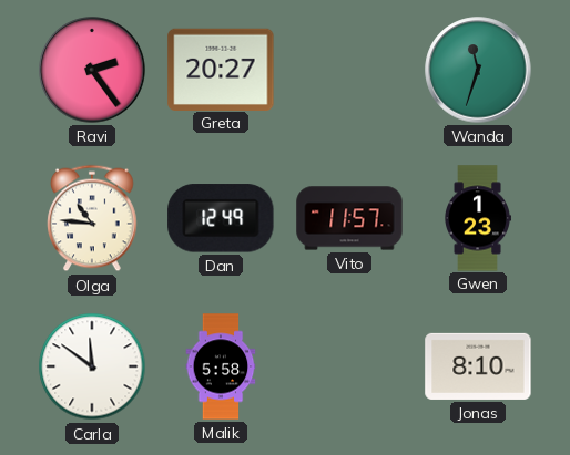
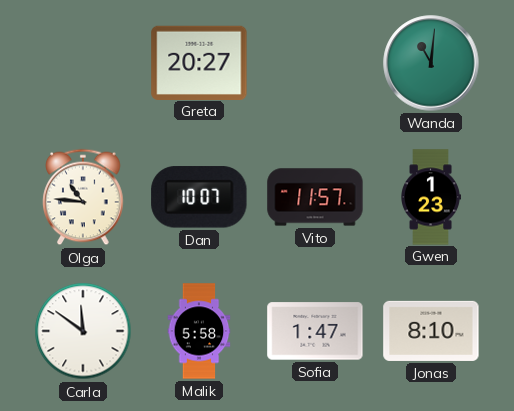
Ravi: 2:24 -> none (92, 70)
Wanda: 11:33 -> 11:01 (431, 63)
Dan: 12:49 -> 10:07 (199, 197)
Sofia: none -> 1:47 (315, 331)
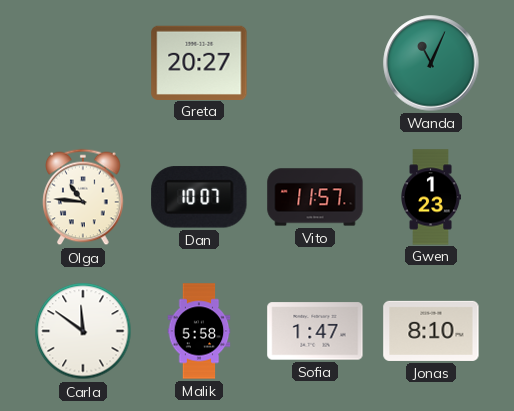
Wanda: 11:01 -> 11:04 (431, 63)
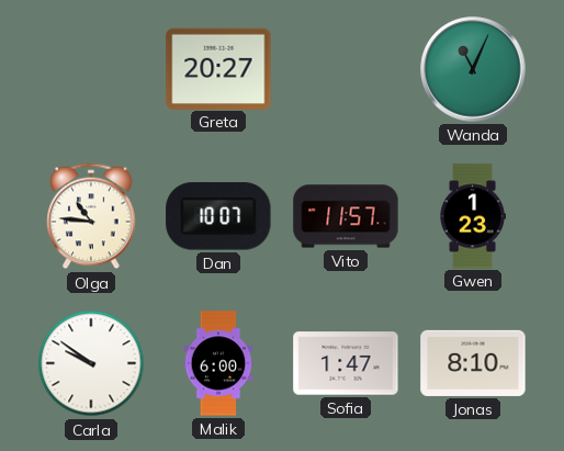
Carla: 11:51 -> 9:51 (91, 363)
Malik: 5:58 -> 6:00 (218, 363)
